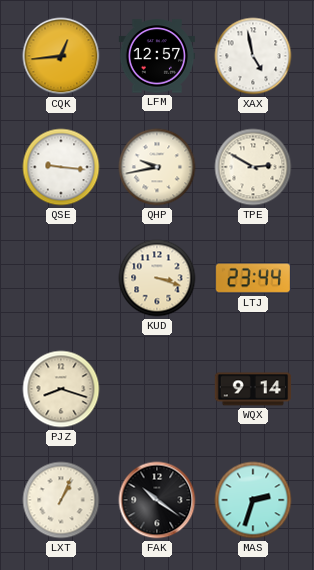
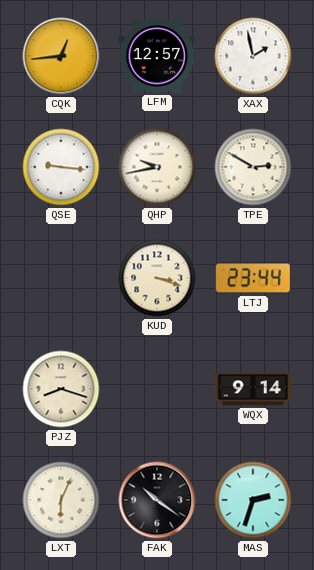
XAX: 4:58 -> 1:58 (253, 56)
LXT: 1:04 -> 6:04 (61, 500)
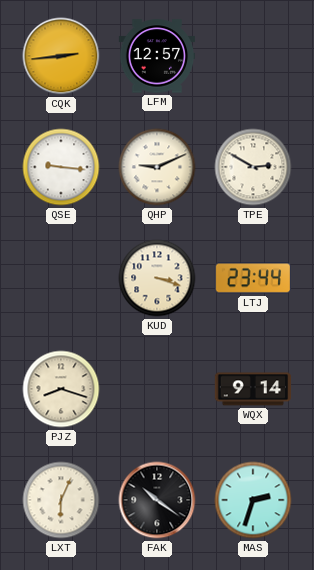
CQK: 12:44 -> 2:44 (61, 56)
XAX: 1:58 -> none (253, 56)
QHP: 9:43 -> 9:11 (157, 167)
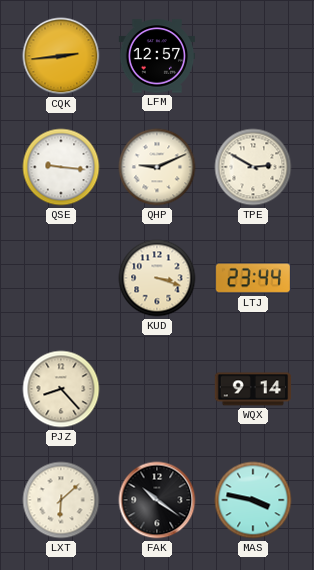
PJZ: 8:18 -> 8:23 (61, 389)
LXT: 6:04 -> 6:08 (61, 500)
MAS: 2:33 -> 3:47 (253, 500)
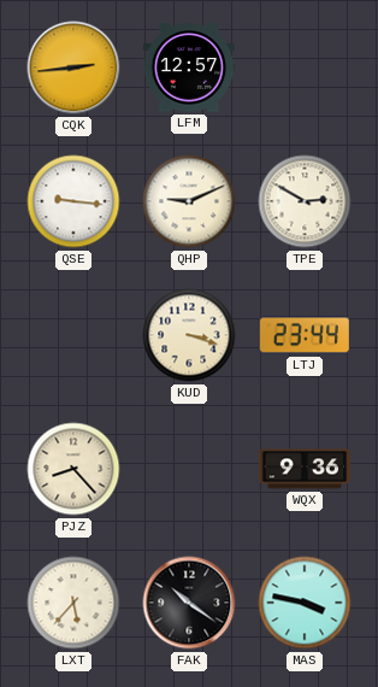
WQX: 9:14 -> 9:36 (305, 469)
LXT: 6:08 -> 5:37 (73, 603)
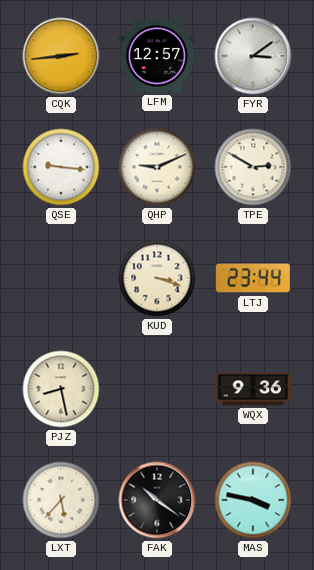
FYR: none -> 3:09 (253, 56)
PJZ: 8:23 -> 8:28 (61, 389)
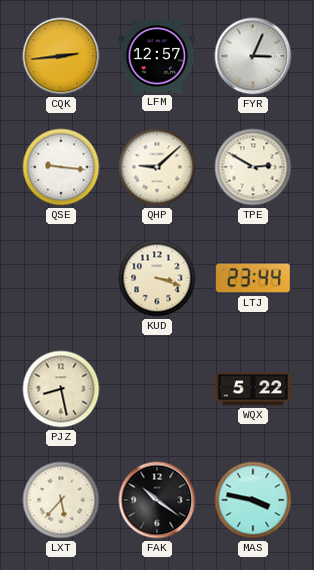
FYR: 3:09 -> 3:04 (253, 56)
QHP: 9:11 -> 9:08 (157, 167)
WQX: 9:36 -> 5:22 (253, 389)
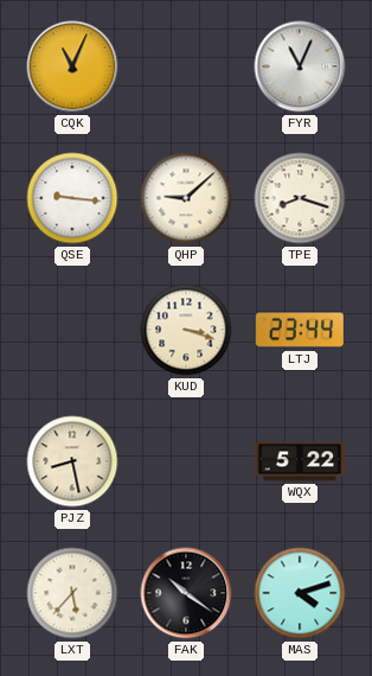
CQK: 2:44 -> 11:04 (72, 66)
LFM: 12:57 -> none (157, 56)
FYR: 3:04 -> 11:04 (300, 66)
TPE: 2:50 -> 8:18 (300, 198)
MAS: 3:47 -> 4:12 (300, 593)
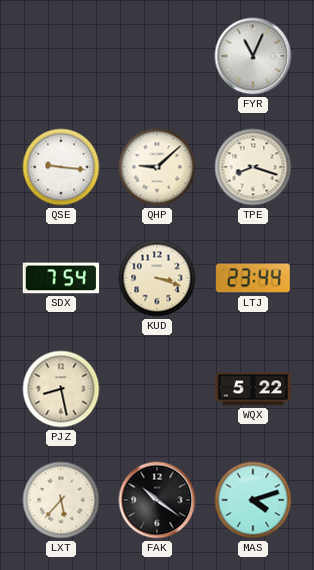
CQK: 11:04 -> none (72, 66)
SDX: none -> 7:54 (61, 278)
